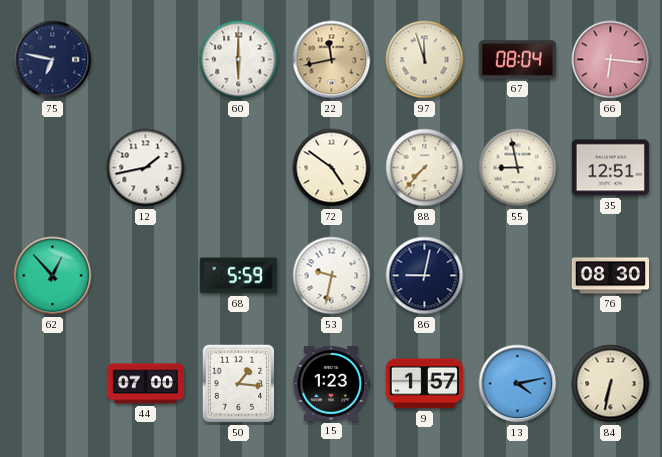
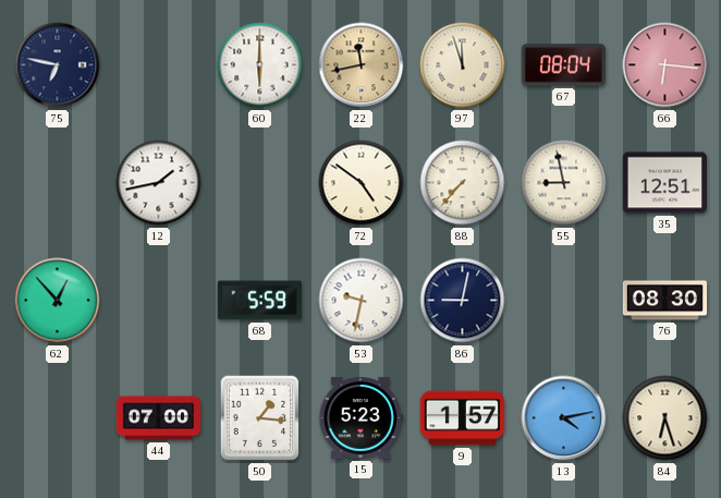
15: 1:23 -> 5:23 (361, 417)
84: 6:32 -> 6:27 (665, 418)
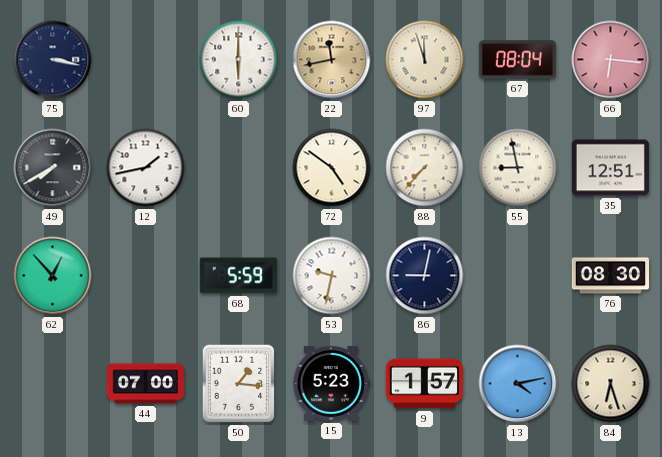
75: 6:47 -> 3:17 (53, 60)
49: none -> 7:40 (53, 168)
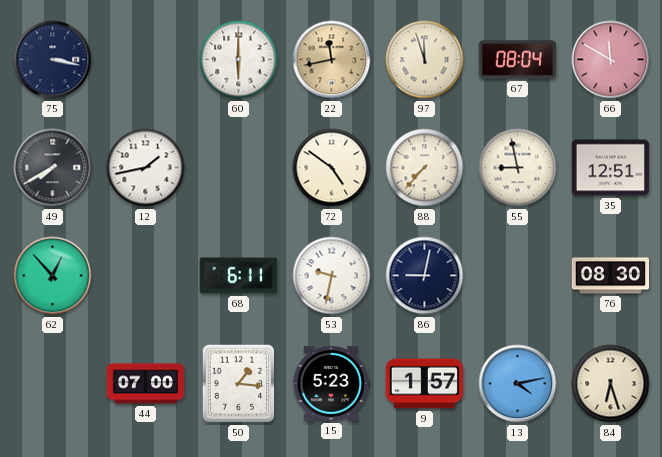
66: 6:16 -> 11:50 (611, 60)
68: 5:59 -> 6:11 (238, 276)
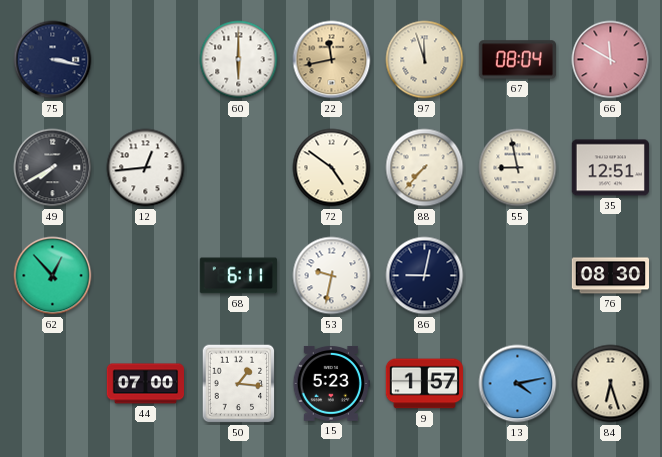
12: 1:43 -> 12:44 (146, 168)
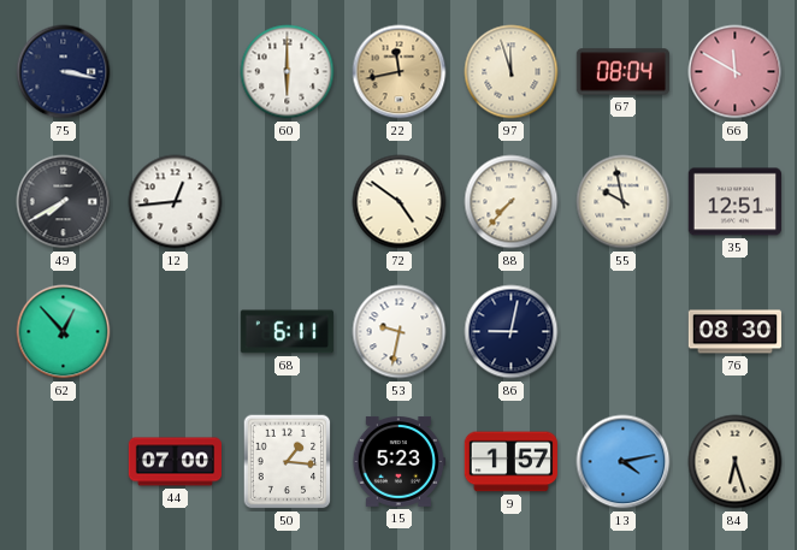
55: 8:58 -> 9:58 (624, 202)
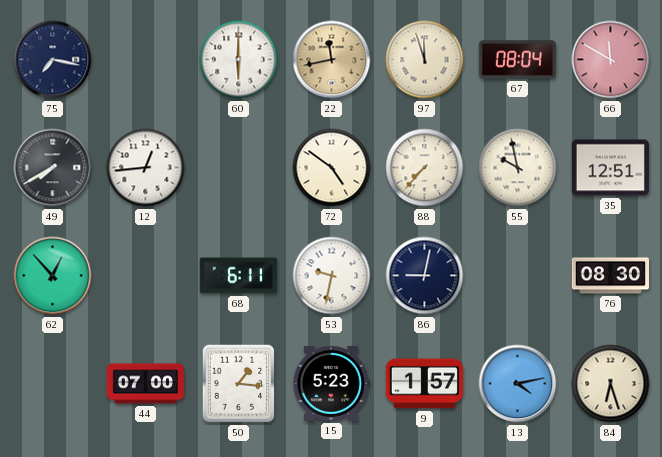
75: 3:17 -> 7:17 (53, 60)
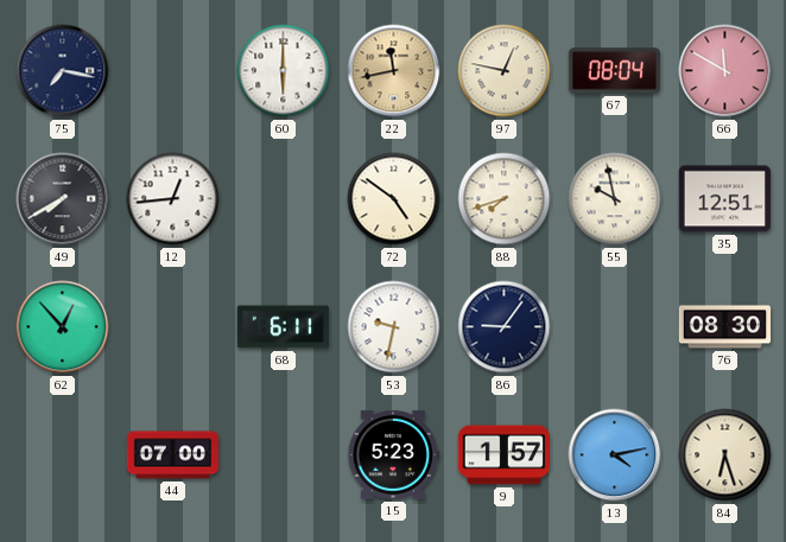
97: 11:57 -> 12:47 (505, 71)
88: 7:37 -> 7:42 (505, 199)
86: 9:02 -> 9:06 (505, 327)
50: 1:16 -> none (239, 384)
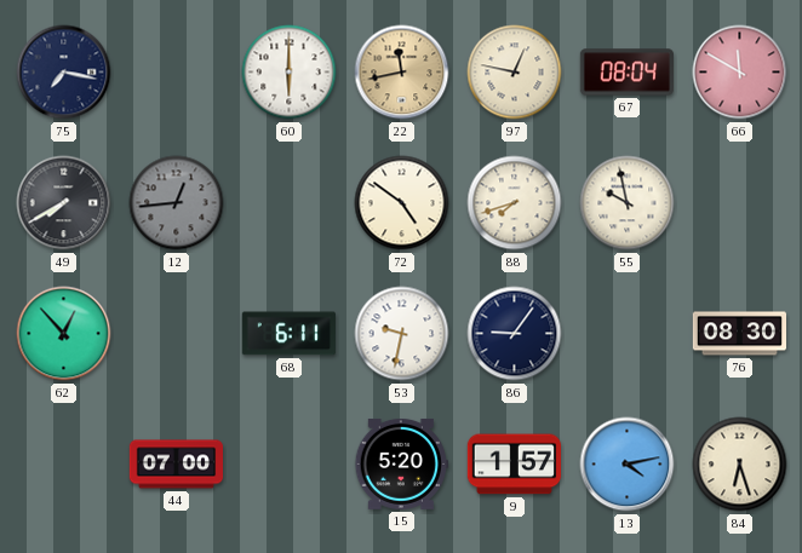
12 dial: white -> grey (177, 203)
35: 12:51 -> none (724, 199)
15: 5:23 -> 5:20 (401, 463)
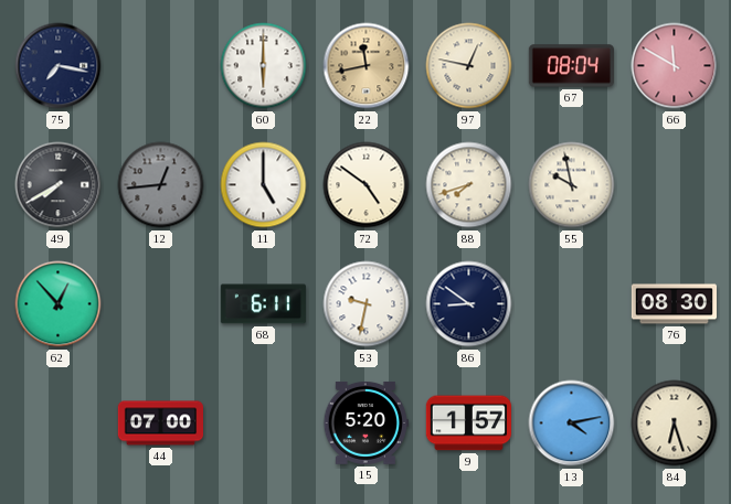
11: none -> 5:00 (264, 185)
86: 9:06 -> 8:51 (469, 304)
